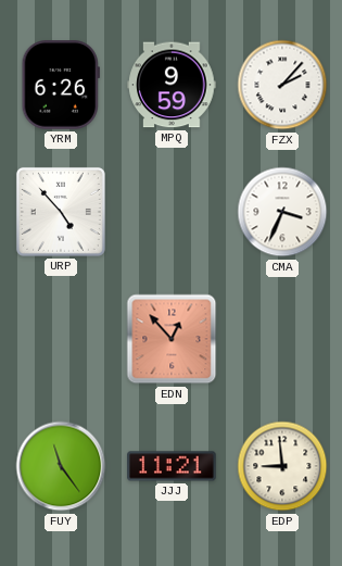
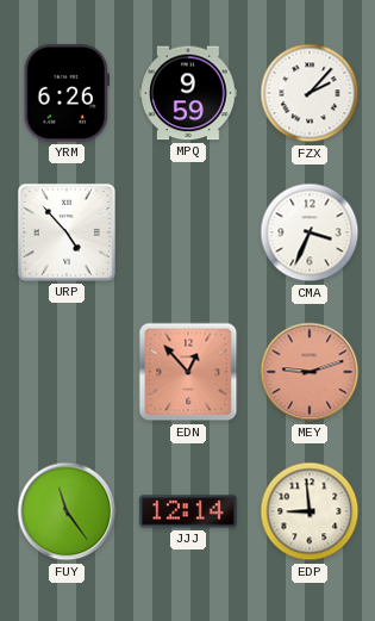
MEY: none -> 9:12 (310, 372)
JJJ: 11:21 -> 12:14 (188, 511)
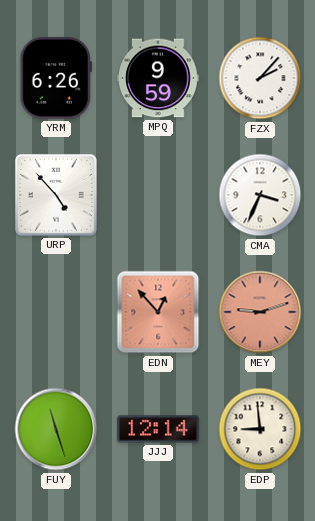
FUY: 11:24 -> 11:27 (56, 429)
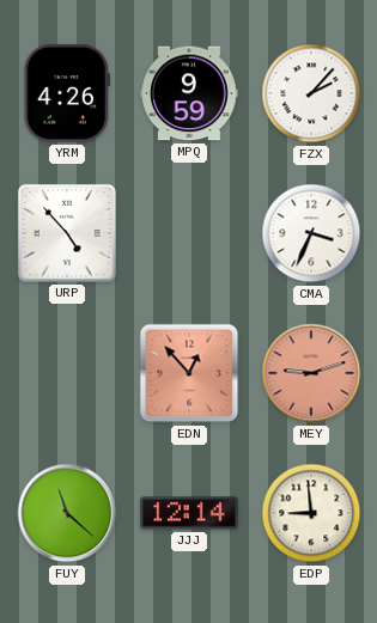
YRM: 6:26 -> 4:26 (67, 93)
FUY: 11:27 -> 11:22 (67, 513)
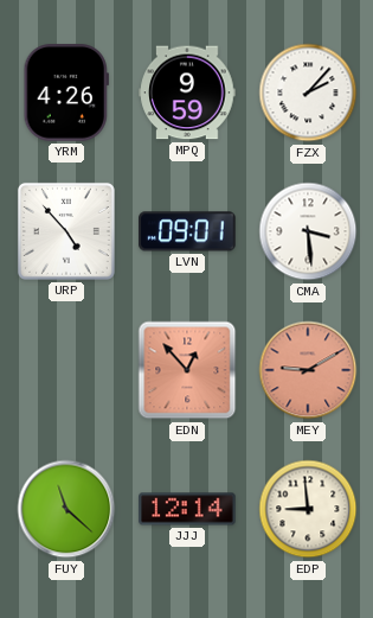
LVN: none -> 09:01 (187, 231)
CMA: 3:34 -> 3:29 (308, 231)
MEY: 9:12 -> 9:10 (308, 370)
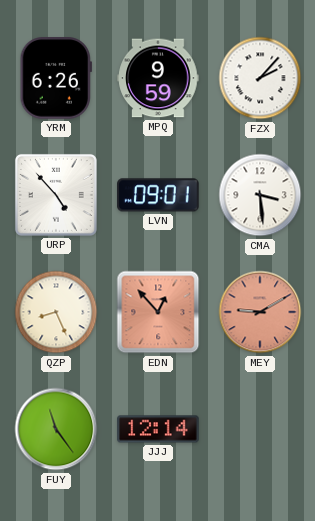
YRM: 4:26 -> 6:26 (56, 78)
QZP: none -> 8:26 (56, 312)
FUY: 11:22 -> 11:24 (56, 429)
EDP: 8:59 -> none (308, 509)
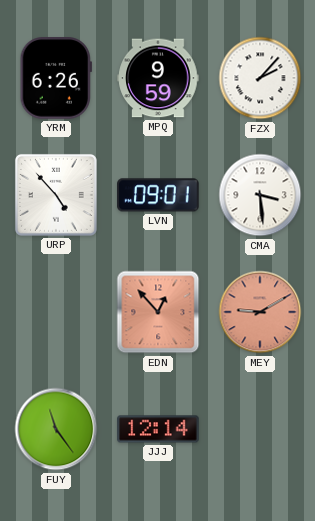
QZP: 8:26 -> none (56, 312)
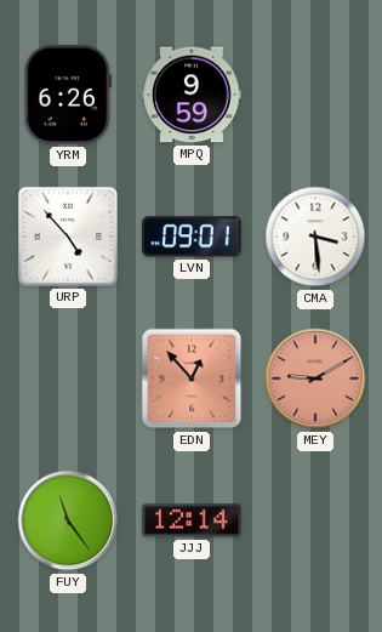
FZX: 2:07 -> none (260, 78)
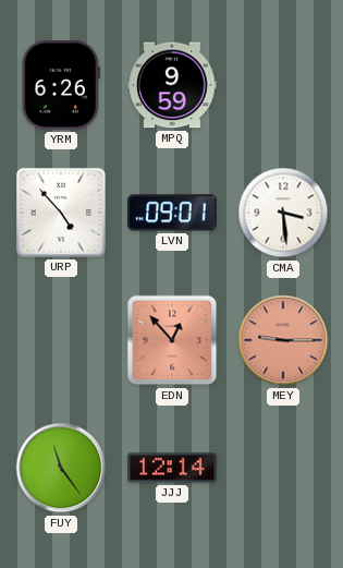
MEY: 9:10 -> 9:15 (283, 340)
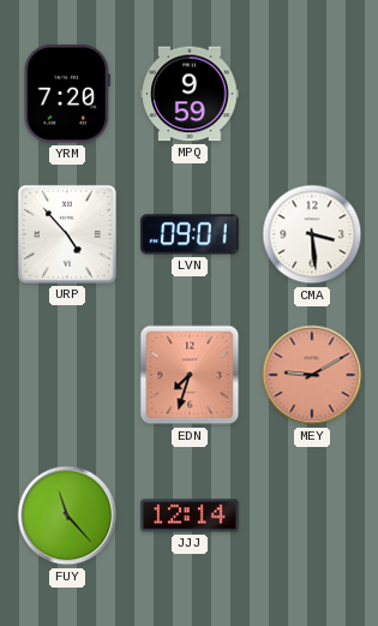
YRM: 6:26 -> 7:20 (67, 94)
EDN: 12:53 -> 7:33 (190, 375)
MEY: 9:15 -> 9:10 (312, 375)
FUY: 11:24 -> 11:23 (67, 515)
